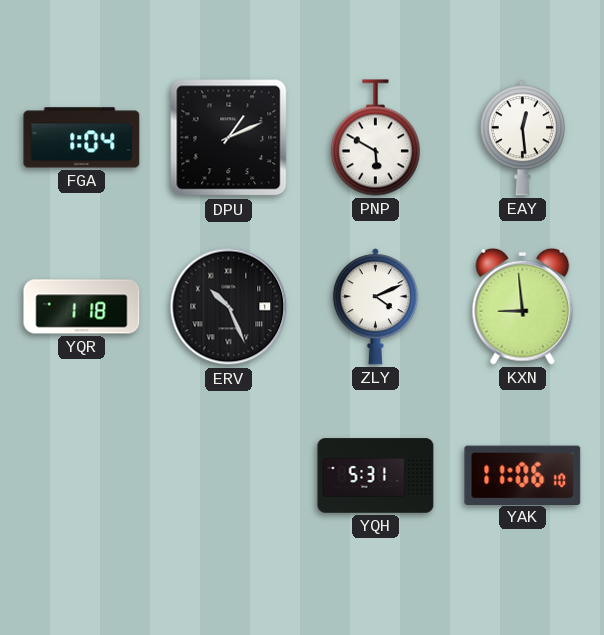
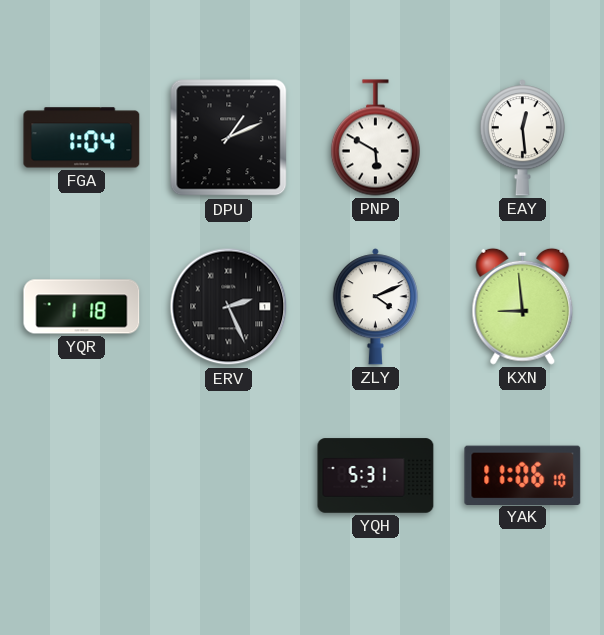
ERV: 10:26 -> 2:26 (229, 307)
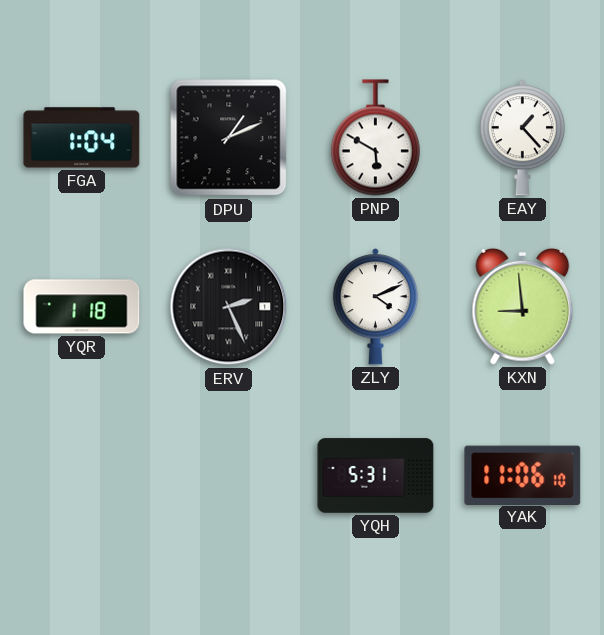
EAY: 12:29 -> 1:23 (522, 138)
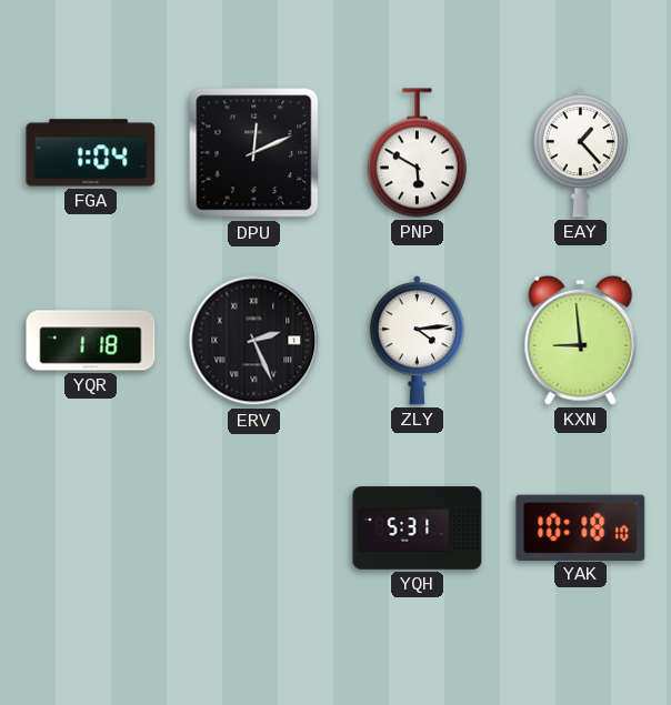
DPU: 1:11 -> 12:11 (254, 153)
ZLY: 4:11 -> 4:14 (417, 341)
YAK: 11:06 -> 10:18 (581, 527)
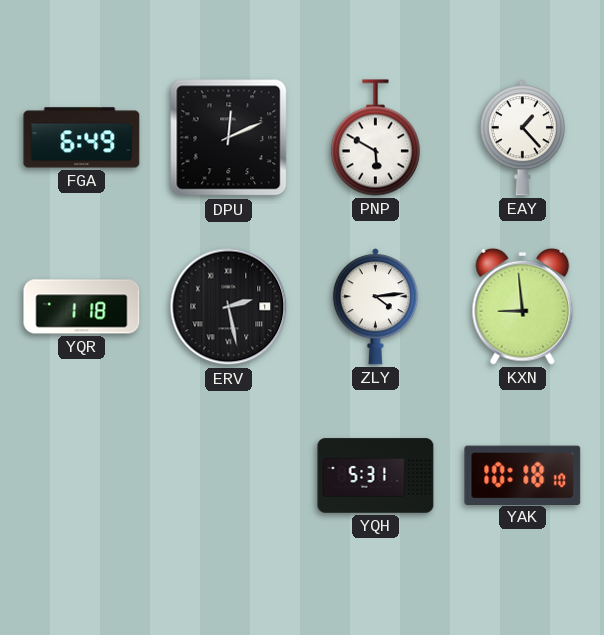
FGA: 1:04 -> 6:49 (82, 138)
ERV: 2:26 -> 2:28 (229, 307)
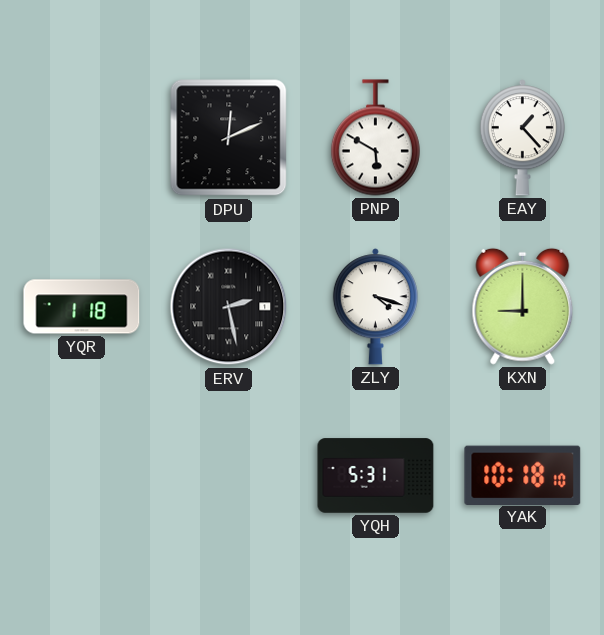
FGA: 6:49 -> none (82, 138)
ZLY: 4:14 -> 4:18 (375, 307)
KXN: 8:59 -> 9:00 (523, 306)
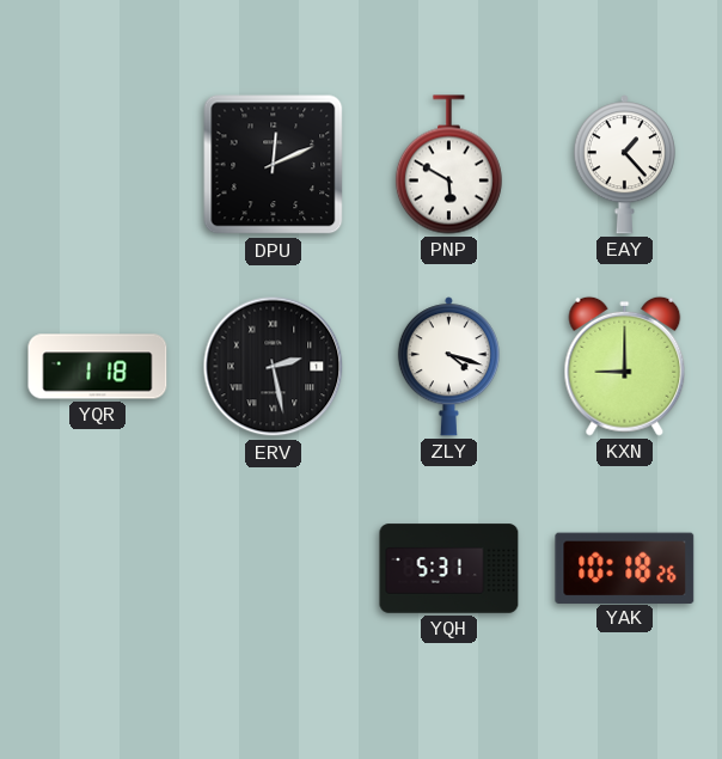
YAK: 10:18:10 -> 10:18:26 (625, 568)
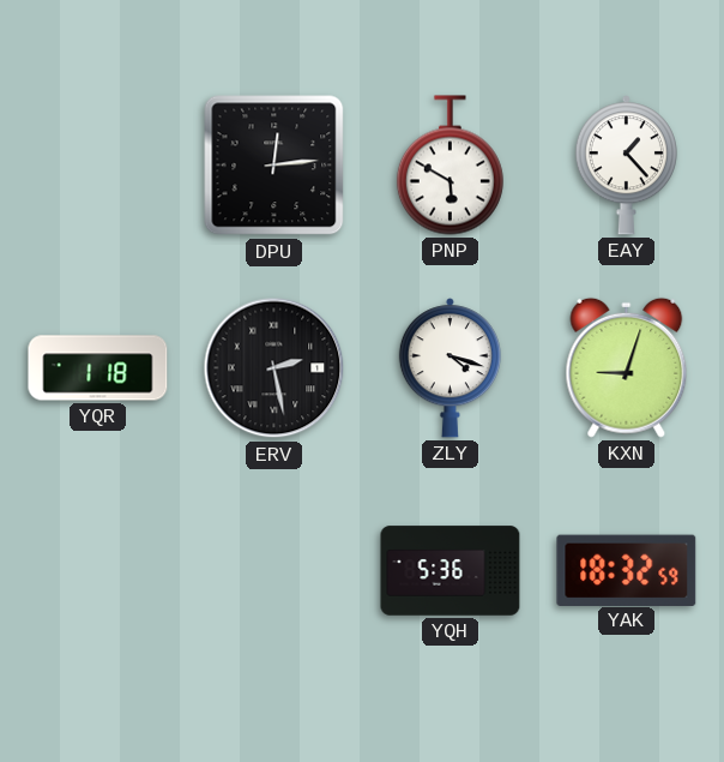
DPU: 12:11 -> 12:14 (274, 166)
KXN: 9:00 -> 9:03 (627, 367)
YQH: 5:31 -> 5:36 (451, 571)
YAK: 10:18 -> 18:32 (627, 570)
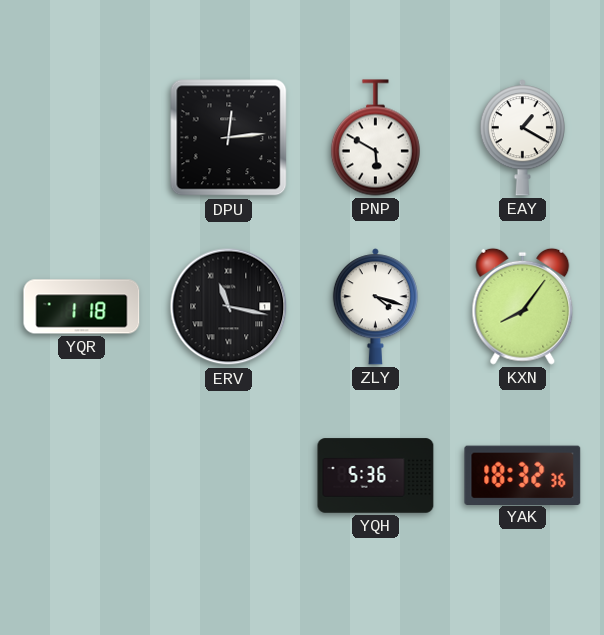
EAY: 1:23 -> 1:20 (522, 138)
ERV: 2:28 -> 11:17 (229, 307)
KXN: 9:03 -> 8:06 (523, 306)
YAK: 18:32:59 -> 18:32:36 (523, 475)
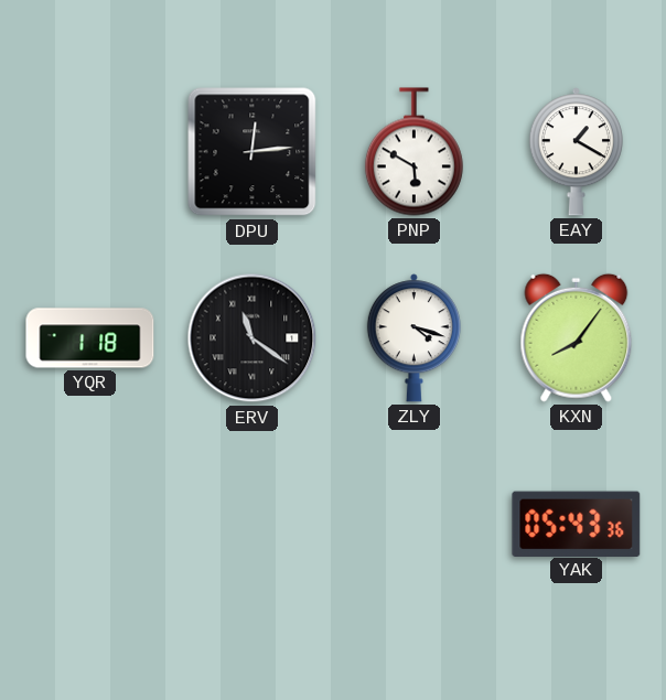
ERV: 11:17 -> 11:21 (253, 338)
YQH: 5:36 -> none (376, 476)
YAK: 18:32 -> 05:43 (577, 524)
